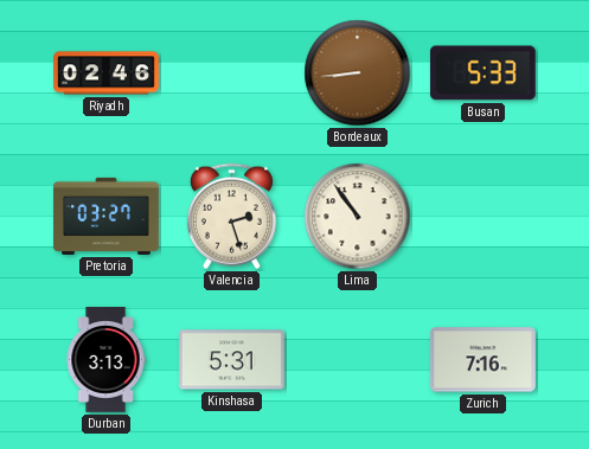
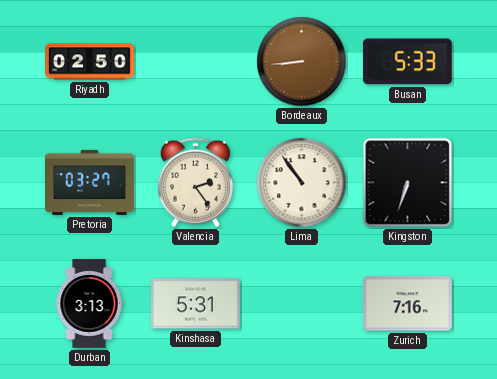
Riyadh: 02:46 -> 02:50 (90, 62)
Valencia: 2:27 -> 2:24 (195, 183)
Kingston: none -> 6:33 (408, 183)
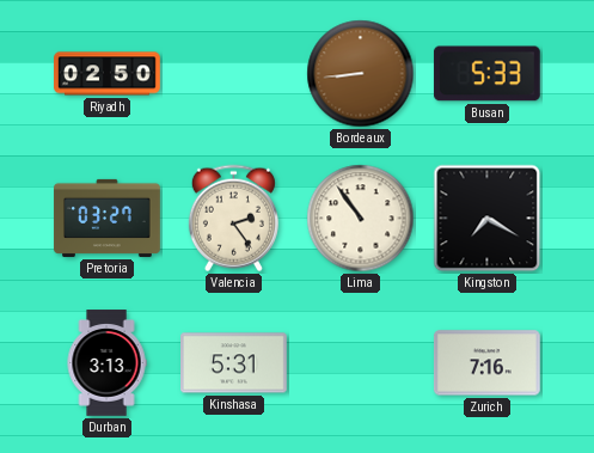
Kingston: 6:33 -> 7:20 (488, 219)
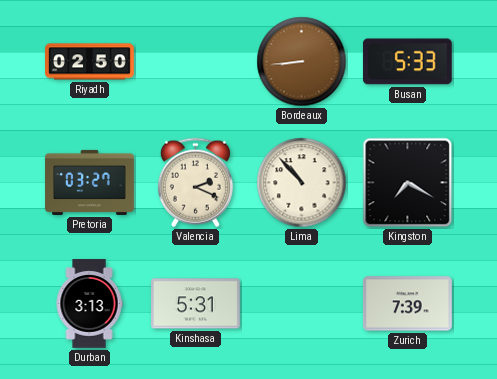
Valencia: 2:24 -> 2:19 (195, 183)
Lima: 10:54 -> 10:53 (302, 183)
Zurich: 7:16 -> 7:39 (407, 304)
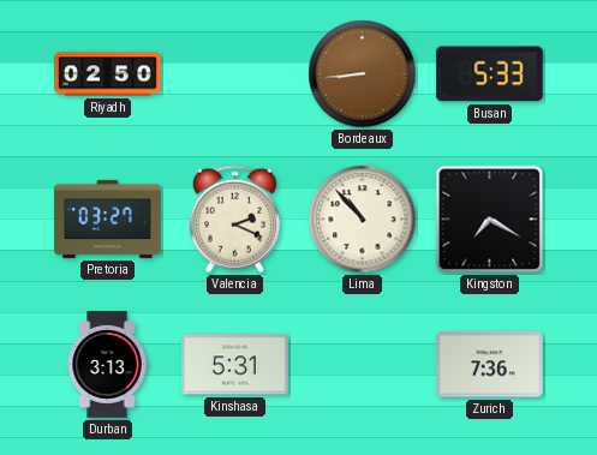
Zurich: 7:39 -> 7:36 (489, 365)
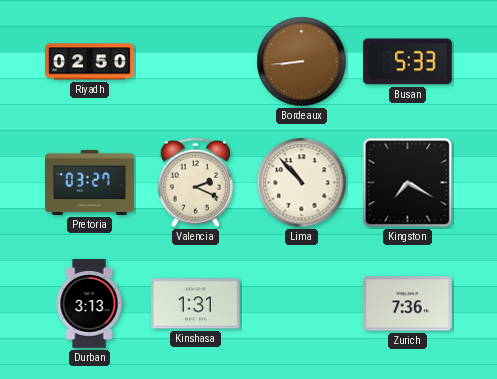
Kinshasa: 5:31 -> 1:31 (196, 304)
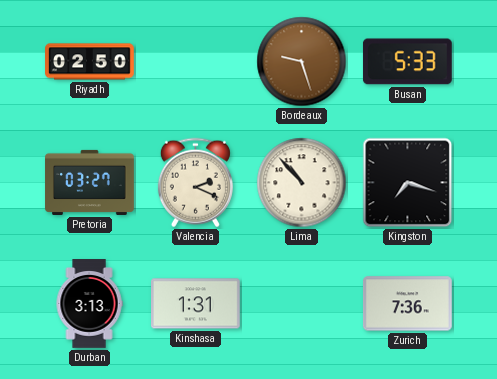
Bordeaux: 8:44 -> 9:27 (302, 62)
Kingston: 7:20 -> 7:18 (408, 183)
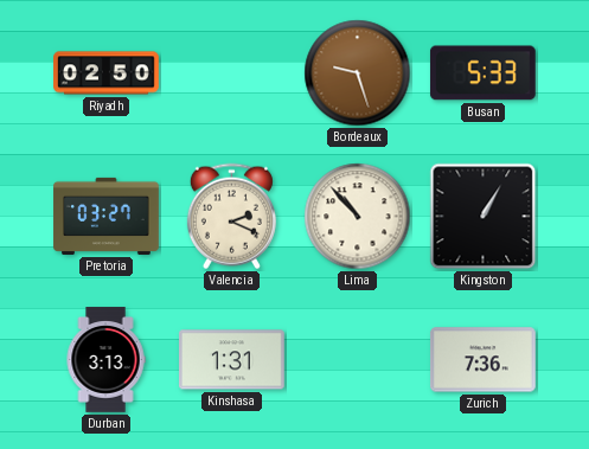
Kingston: 7:18 -> 1:05 (484, 217)
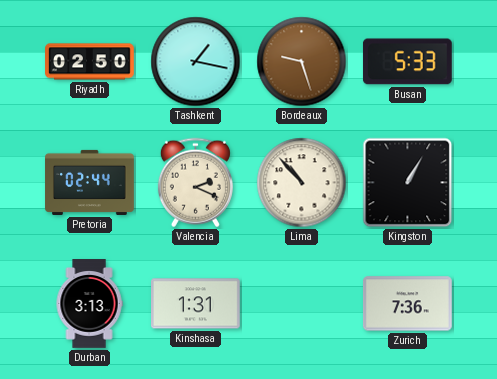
Tashkent: none -> 1:17 (196, 62)
Pretoria: 03:27 -> 02:44 (90, 182)
